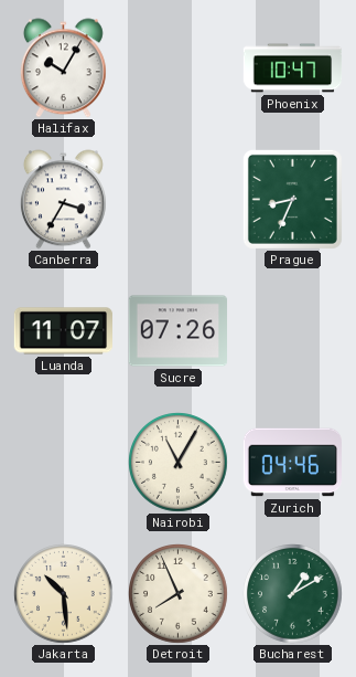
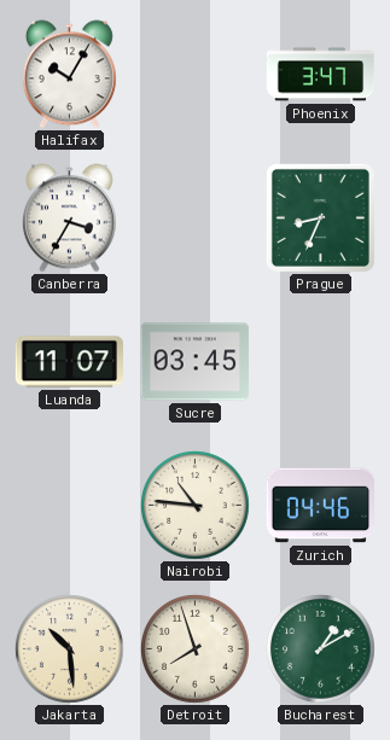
Phoenix: 10:47 -> 3:47 (321, 75)
Sucre: 07:26 -> 03:45 (196, 362)
Nairobi: 11:05 -> 10:46 (196, 506)
Detroit: 7:56 -> 7:57 (196, 649)
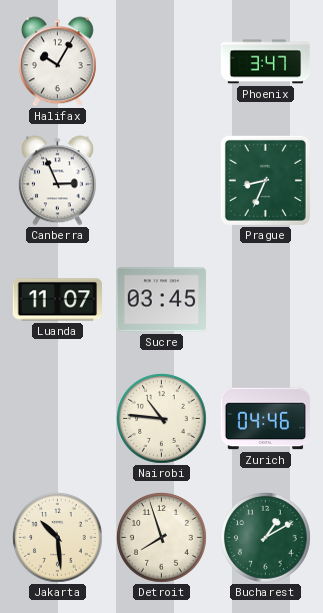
Canberra: 3:35 -> 2:56 (57, 181)
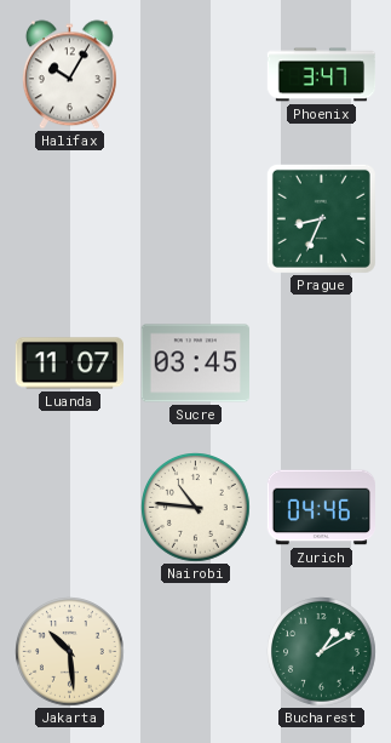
Canberra: 2:56 -> none (57, 181)
Detroit: 7:57 -> none (162, 538)
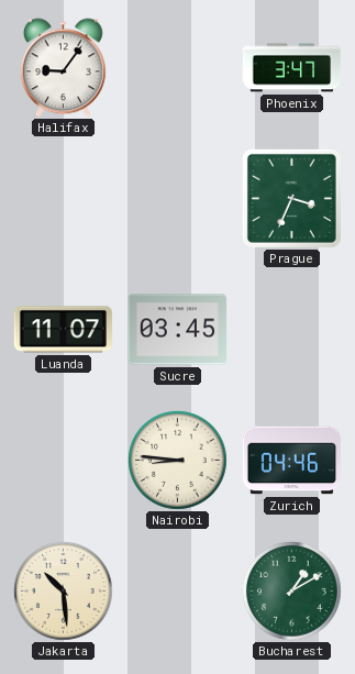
Halifax: 10:05 -> 9:06 (63, 68)
Prague: 8:34 -> 3:34 (291, 198)
Nairobi: 10:46 -> 8:46 (178, 461)
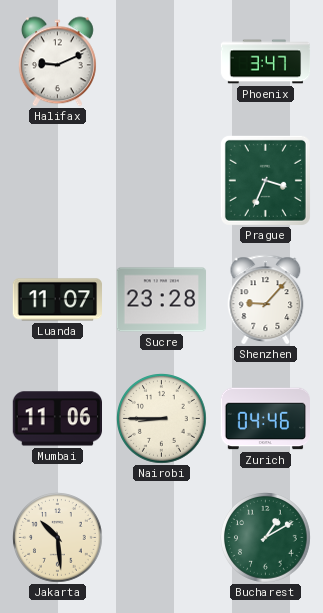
Halifax: 9:06 -> 9:11 (57, 62)
Sucre: 03:45 -> 23:28 (162, 300)
Shenzhen: none -> 9:07 (266, 299)
Mumbai: none -> 11:06 (57, 419)
Nairobi: 8:46 -> 8:45 (162, 419)
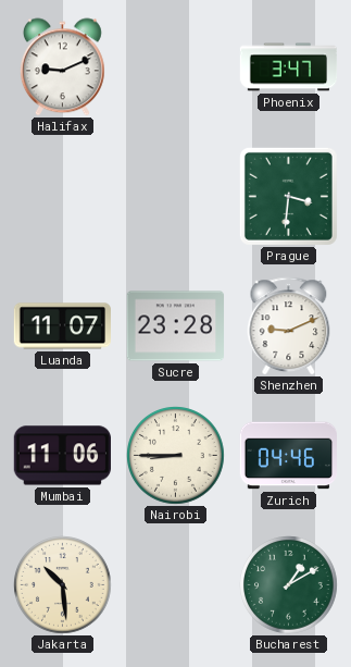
Prague: 3:34 -> 3:31 (288, 196)
Shenzhen: 9:07 -> 9:11 (289, 325)
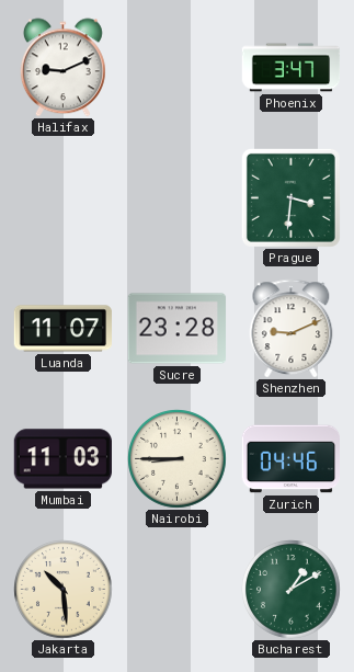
Mumbai: 11:06 -> 11:03 (62, 459)
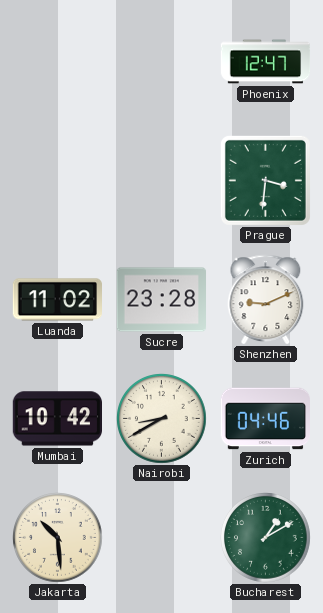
Halifax: 9:11 -> none (62, 68)
Phoenix: 3:47 -> 12:47 (266, 62)
Luanda: 11:07 -> 11:02 (57, 300)
Mumbai: 11:03 -> 10:42 (57, 419)
Nairobi: 8:45 -> 8:40 (162, 419)
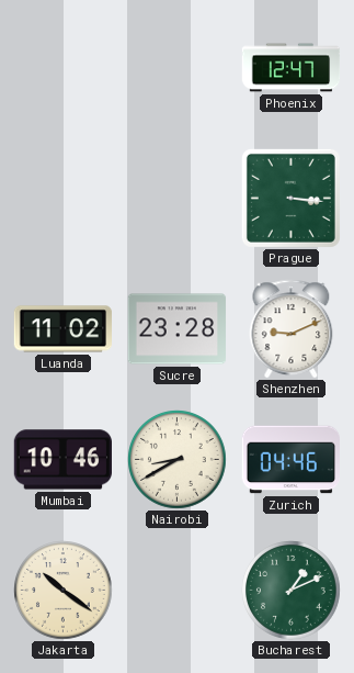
Prague: 3:31 -> 3:16 (290, 198)
Mumbai: 10:42 -> 10:46 (62, 460)
Jakarta: 10:29 -> 10:21 (64, 591)
Bucharest: 1:10 -> 1:11 (292, 591)
